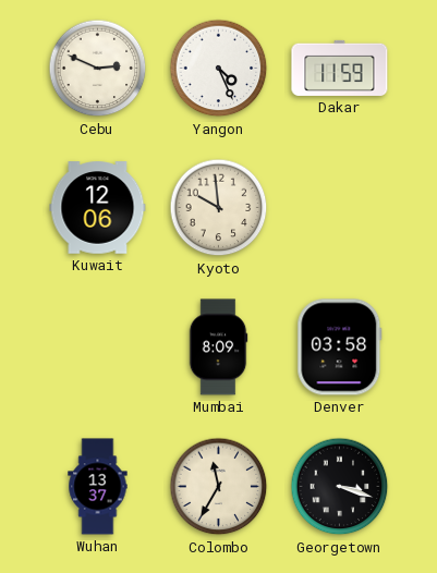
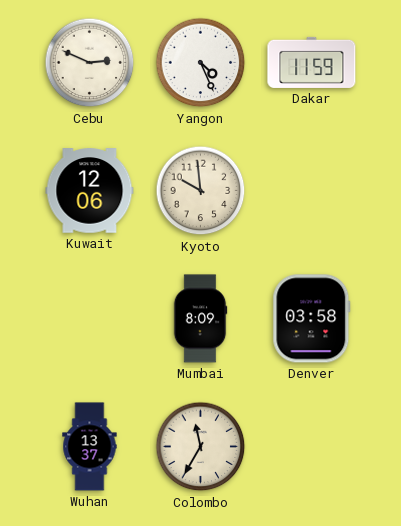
Georgetown: 3:18 -> none (340, 487)
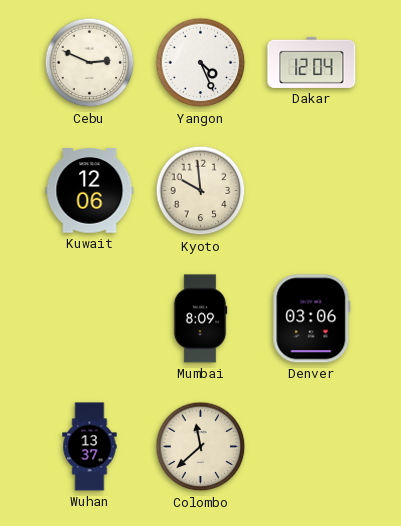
Dakar: 11:59 -> 12:04 (312, 62)
Denver: 03:58 -> 03:06 (312, 319)
Colombo: 11:35 -> 11:38 (201, 447)
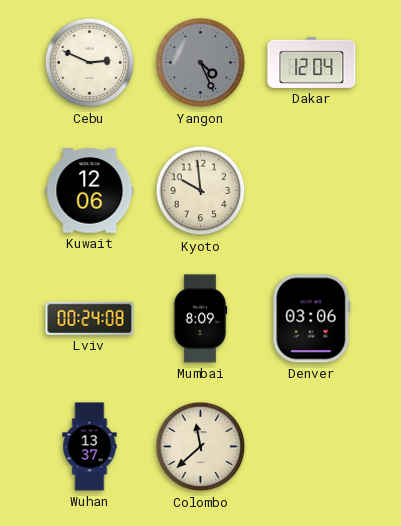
Yangon dial: white -> grey (201, 63)
Lviv: none -> 00:24 (90, 318)
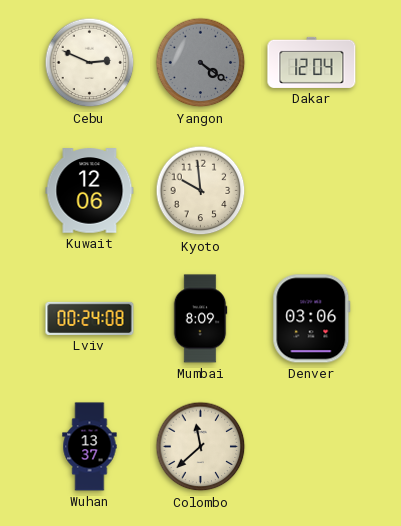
Yangon: 4:26 -> 4:21 (201, 63)
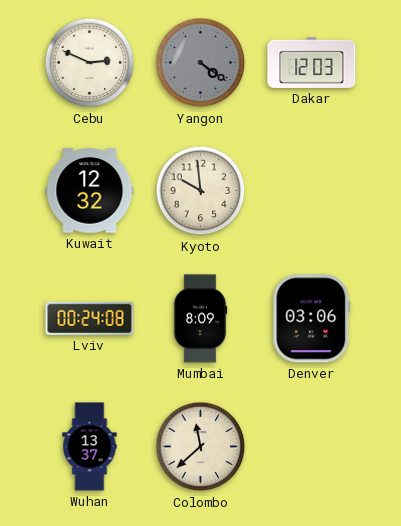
Dakar: 12:04 -> 12:03 (312, 62)
Kuwait: 12:06 -> 12:32 (90, 191)
